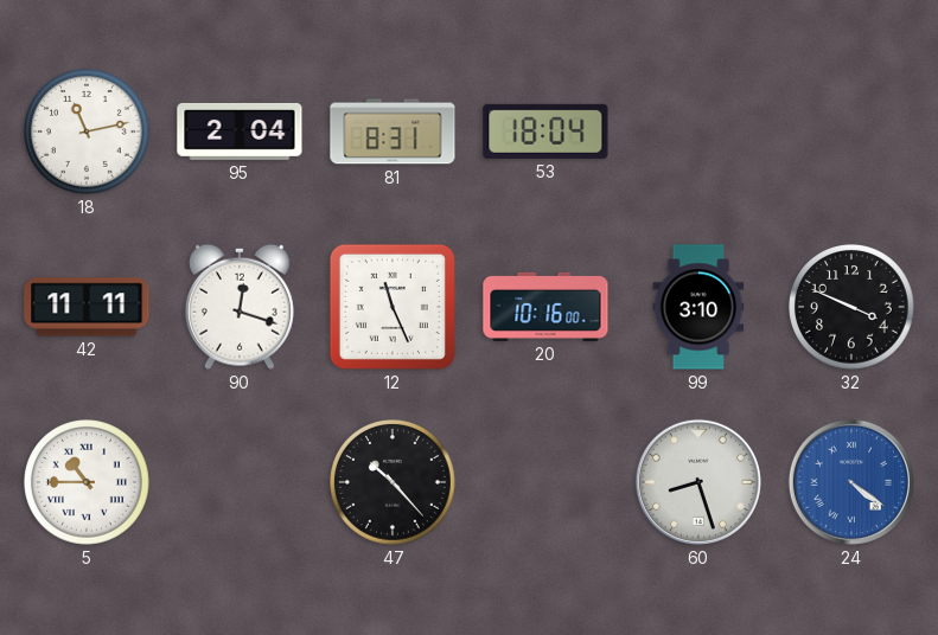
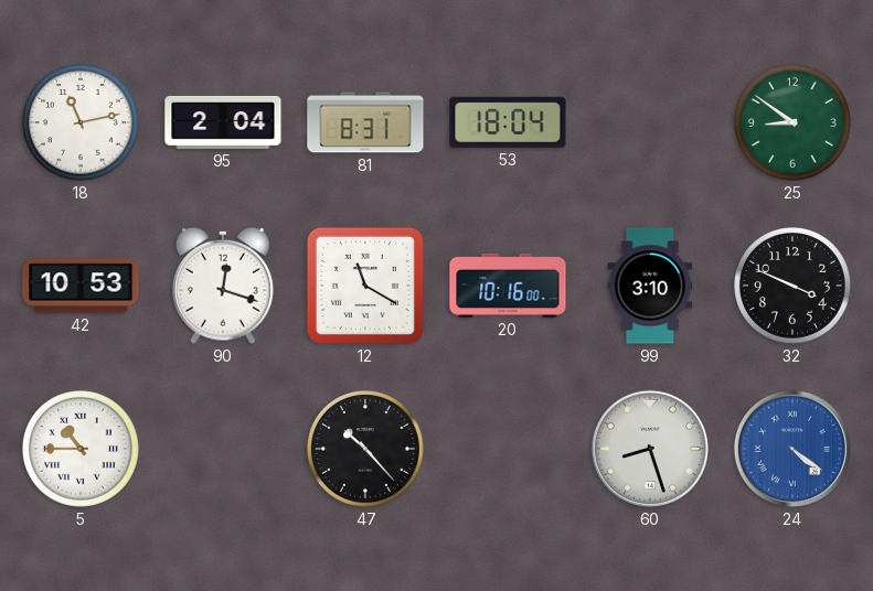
25: none -> 8:51 (794, 123)
42: 11:11 -> 10:53 (81, 286)
12: 11:26 -> 11:20 (365, 286)
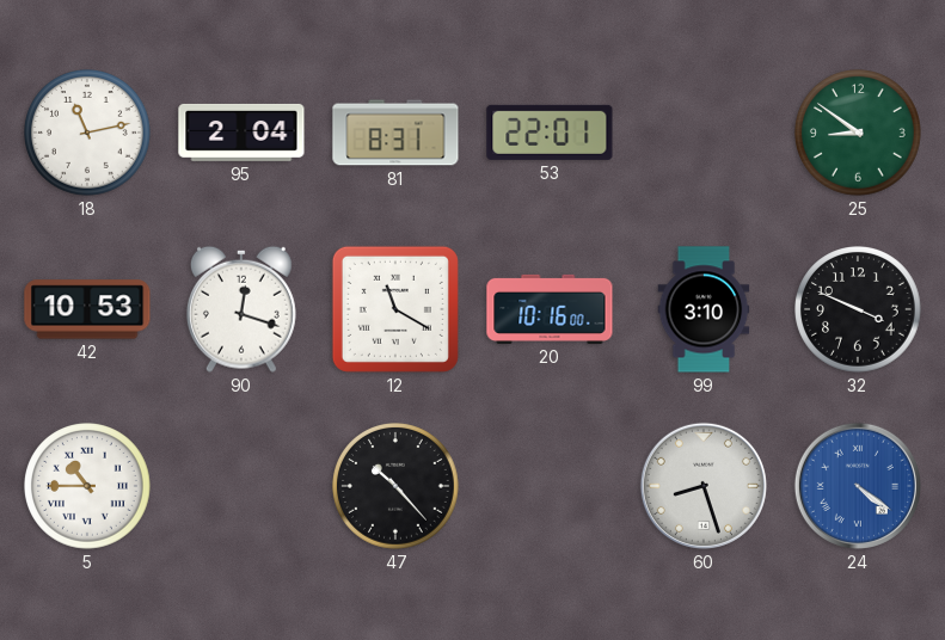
53: 18:04 -> 22:01 (550, 133)
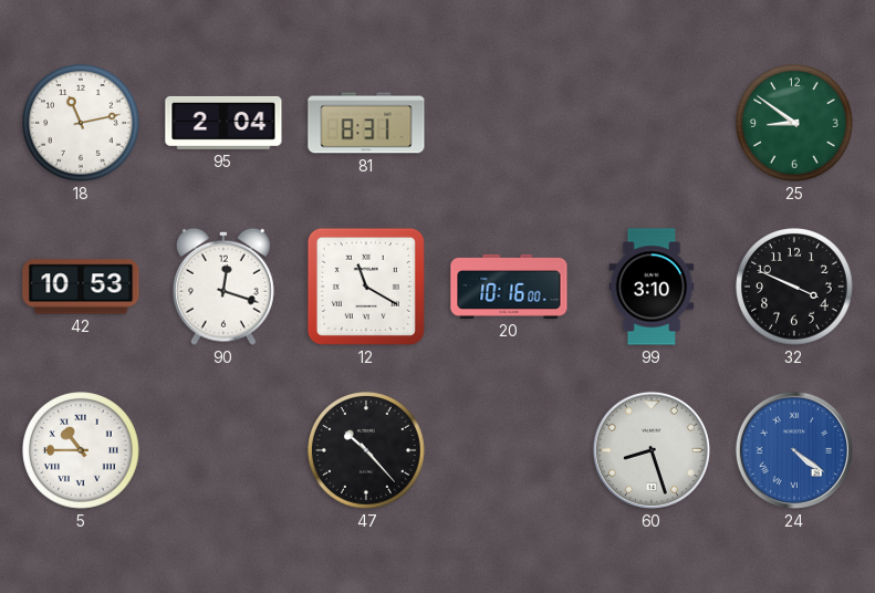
53: 22:01 -> none (550, 133)
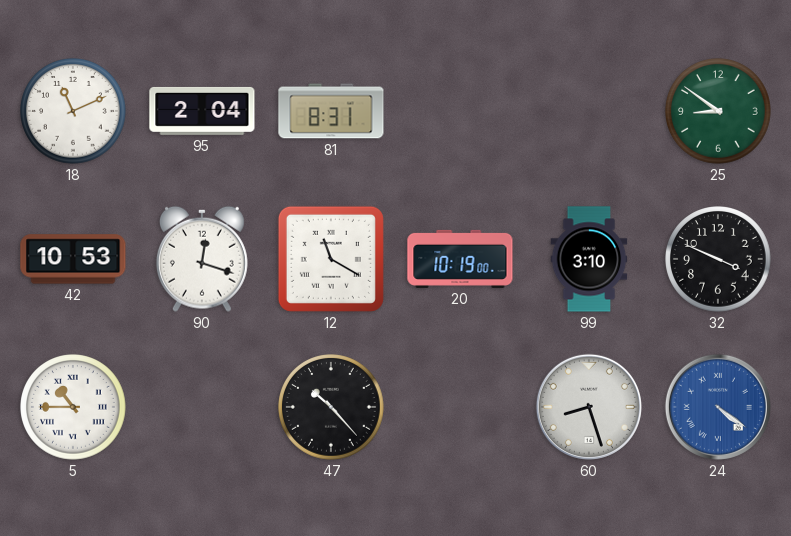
18: 11:13 -> 11:11 (74, 112)
20: 10:16 -> 10:19 (460, 259)
